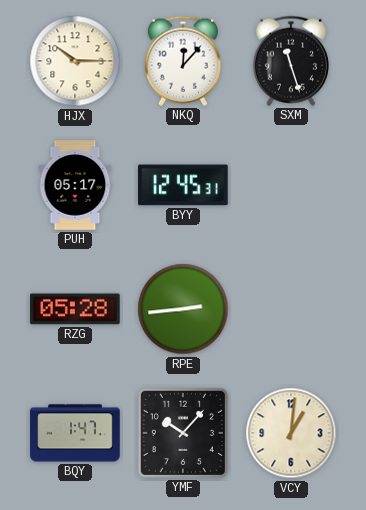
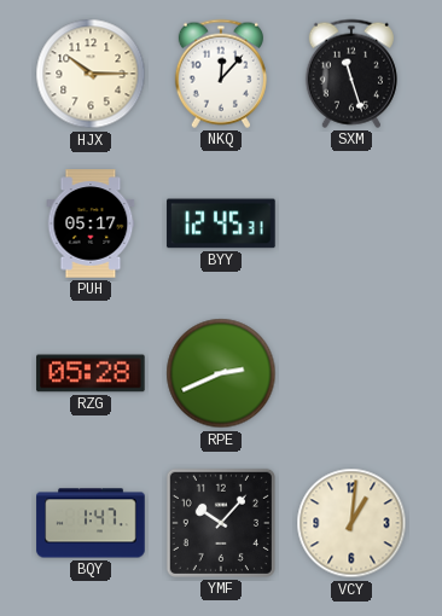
RPE: 2:44 -> 2:41 (221, 373)
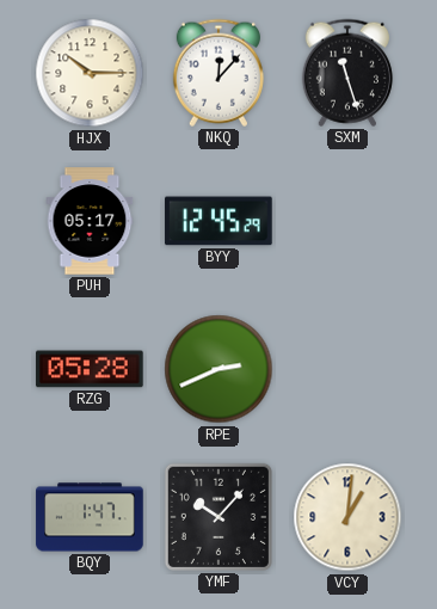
BYY: 12:45:31 -> 12:45:29 (219, 221)
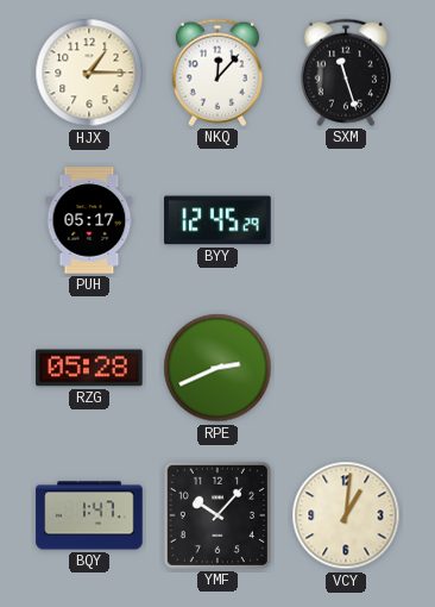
HJX: 10:15 -> 1:15 (89, 73)
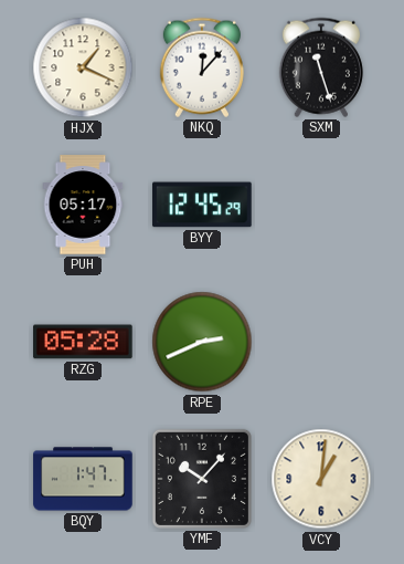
HJX: 1:15 -> 1:19 (83, 67)
